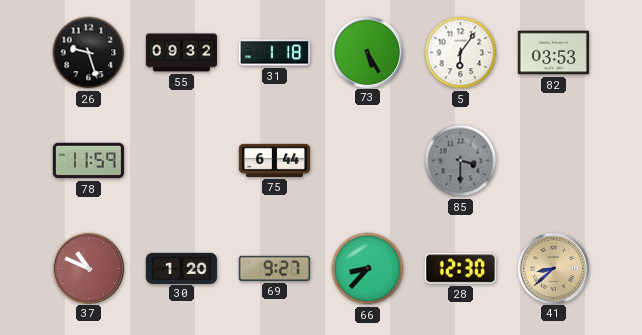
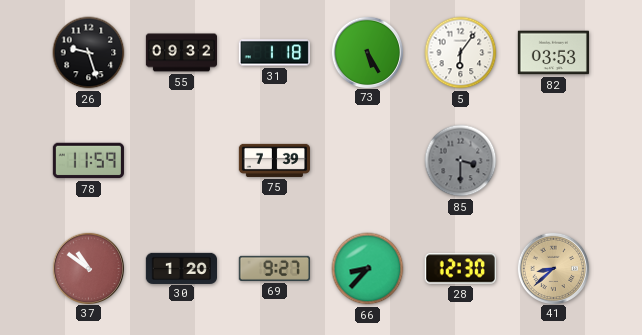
75: 6:44 -> 7:39 (274, 160)
37: 10:49 -> 10:51 (88, 268)
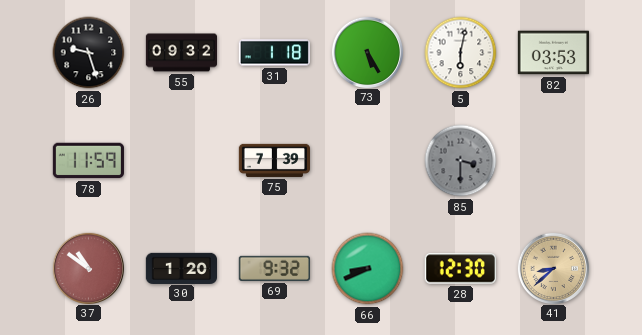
5: 6:06 -> 6:02 (461, 53)
69: 9:27 -> 9:32 (274, 268)
66: 8:37 -> 8:41 (368, 269)
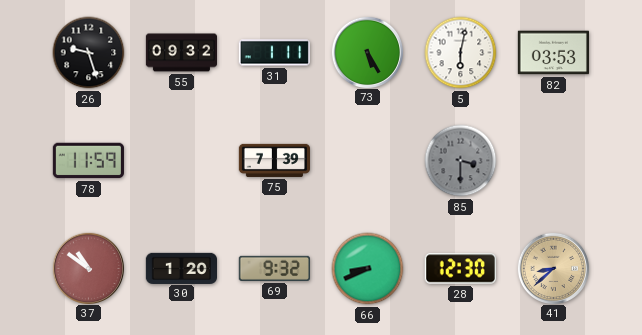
31: 1:18 -> 1:11 (274, 53)
